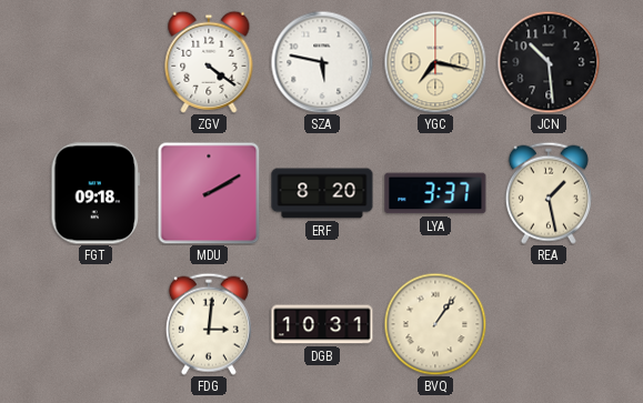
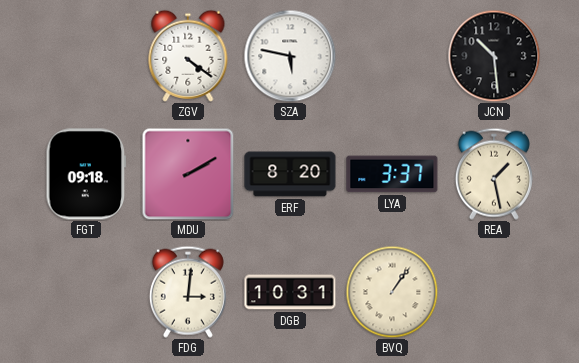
YGC: 7:17 -> none (435, 62)
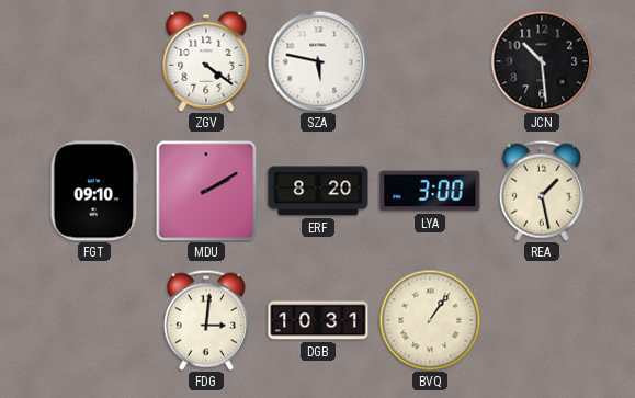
FGT: 09:18 -> 09:10 (94, 191)
LYA: 3:37 -> 3:00 (430, 191)
